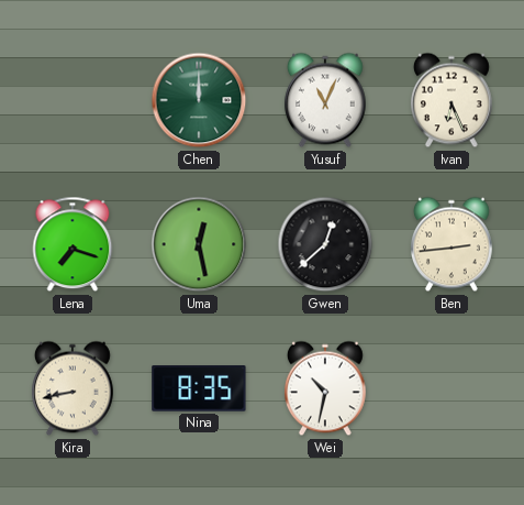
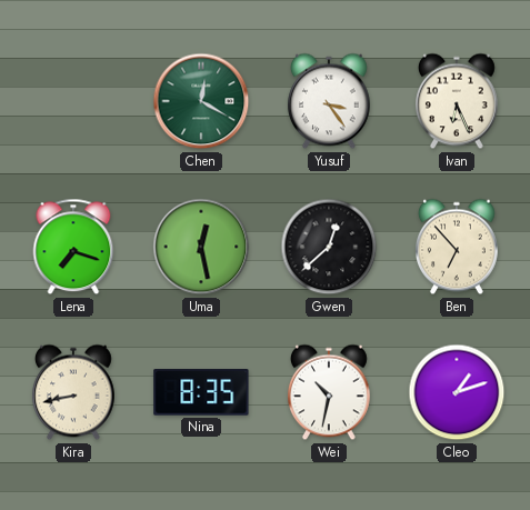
Chen: 12:00 -> 12:20 (201, 101)
Yusuf: 11:04 -> 3:24 (329, 101)
Ben: 2:44 -> 6:53 (457, 247)
Cleo: none -> 1:12 (457, 392)
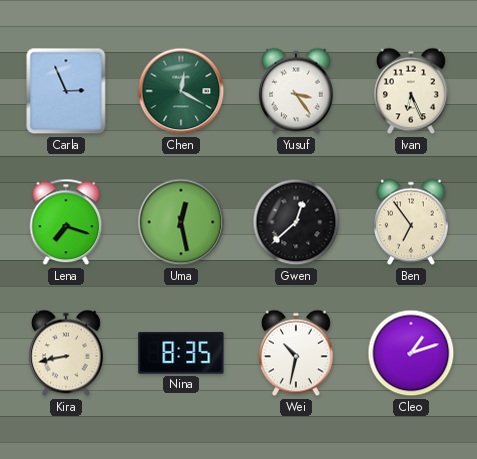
Carla: none -> 2:56 (66, 91)
Ben: 6:53 -> 6:54 (411, 222)
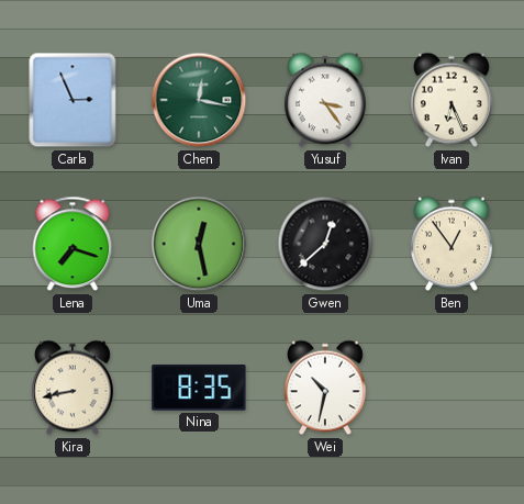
Chen: 12:20 -> 12:17 (199, 100)
Ben: 6:54 -> 12:54 (451, 244)
Cleo: 1:12 -> none (411, 353)
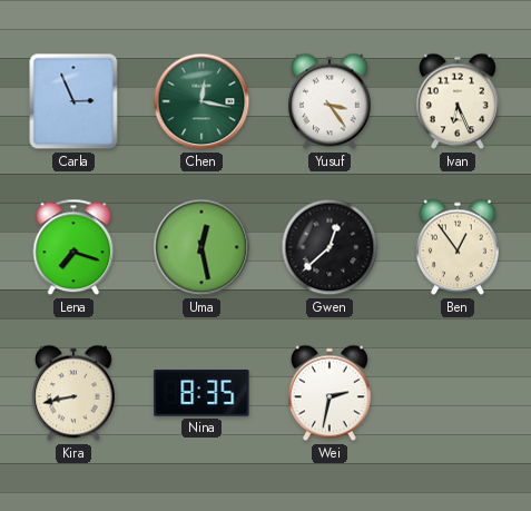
Wei: 10:32 -> 2:32 (330, 393)
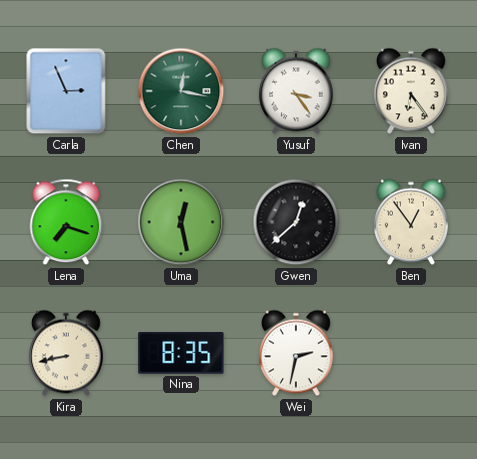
Ivan: 6:26 -> 6:24 (411, 91)
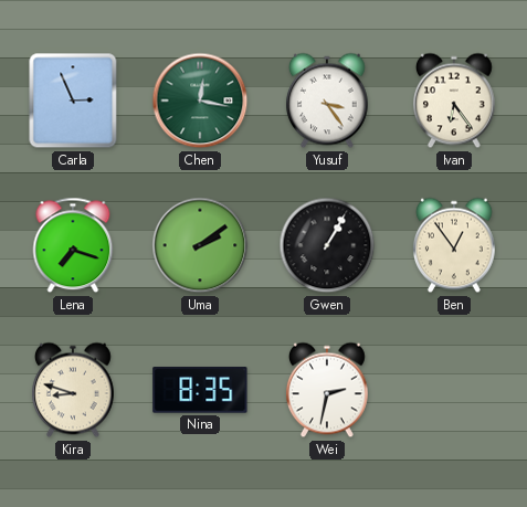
Uma: 12:28 -> 2:09 (200, 245)
Gwen: 12:38 -> 1:05 (327, 245)
Kira: 8:43 -> 8:48 (73, 390)
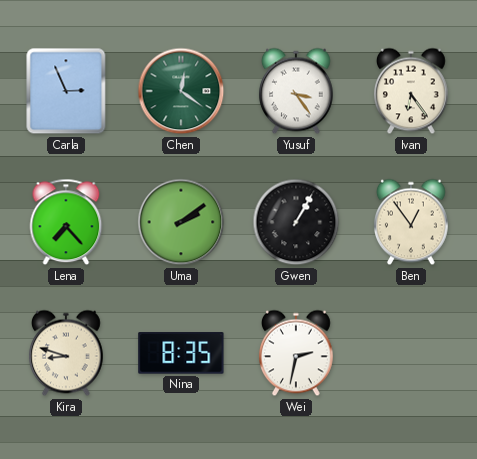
Chen: 12:17 -> 12:21 (181, 91)
Lena: 7:18 -> 7:23 (66, 222)
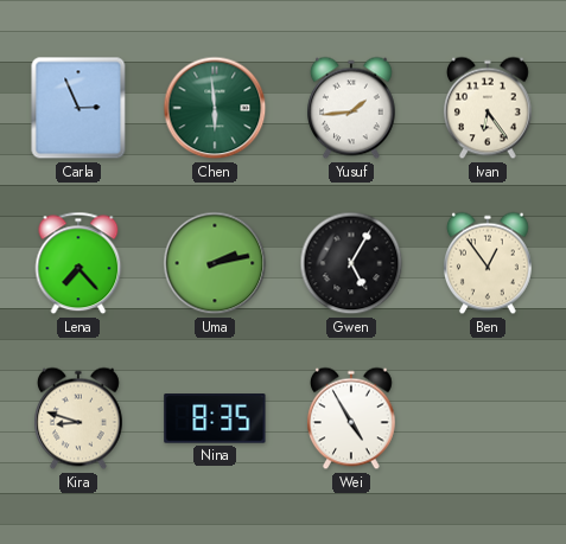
Chen: 12:21 -> 5:59 (215, 108)
Yusuf: 3:24 -> 1:44 (351, 108)
Uma: 2:09 -> 2:13 (215, 263)
Gwen: 1:05 -> 5:05 (351, 263)
Wei: 2:32 -> 4:55 (351, 418)
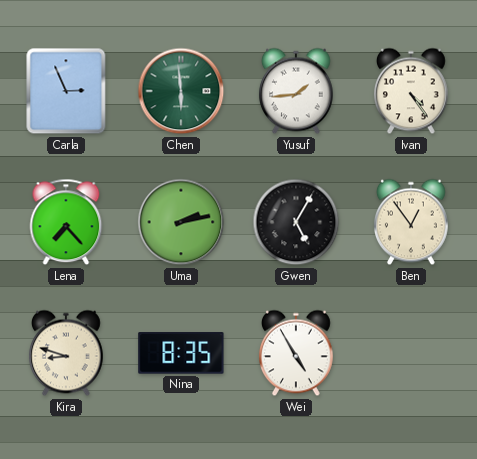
Ivan: 6:24 -> 4:24 (411, 91)
